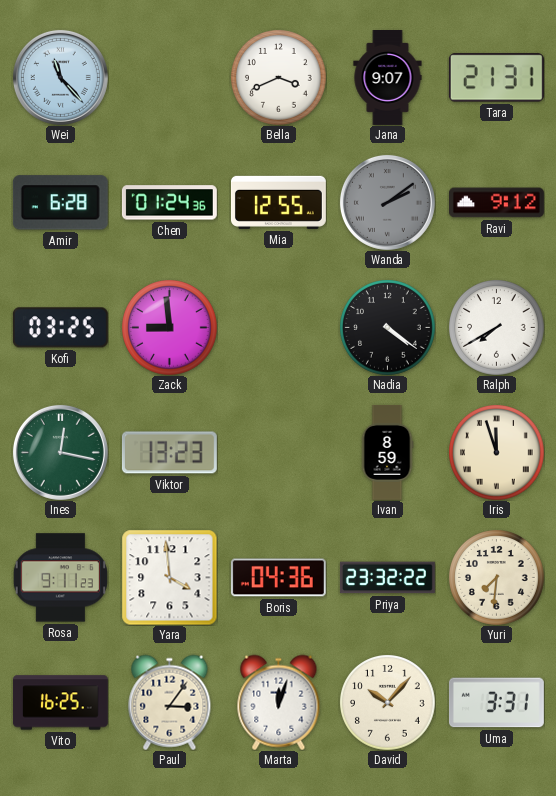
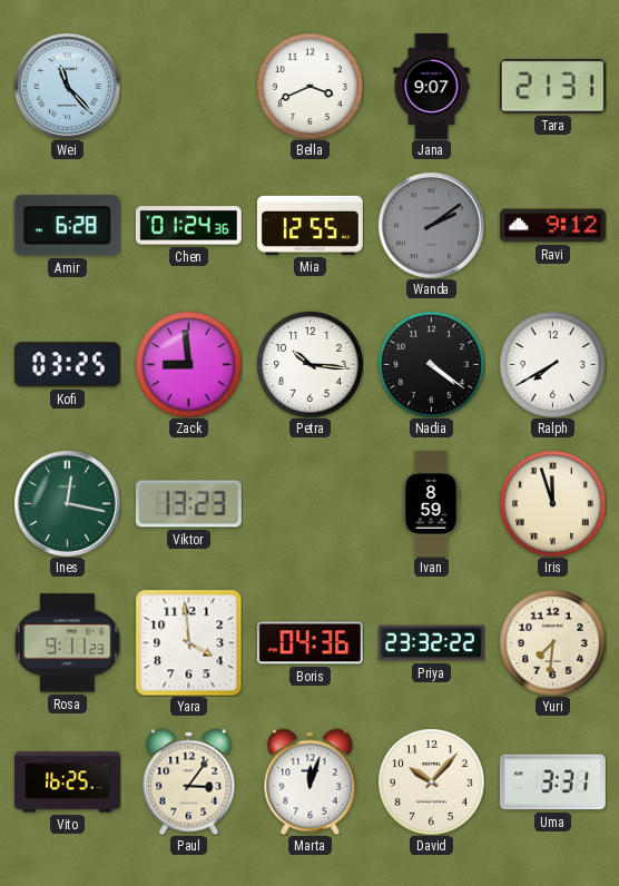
Petra: none -> 10:16 (311, 365)
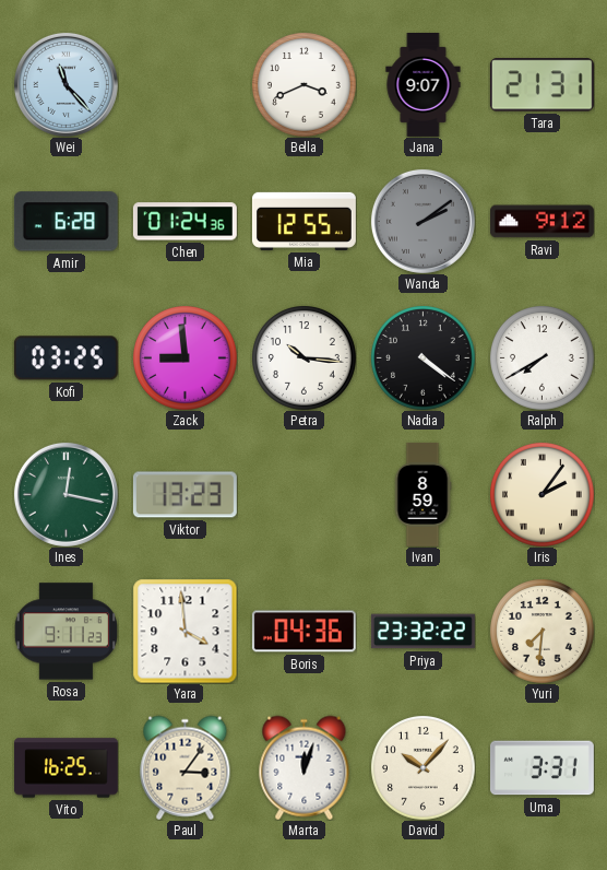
Iris: 11:57 -> 2:06 (543, 495)
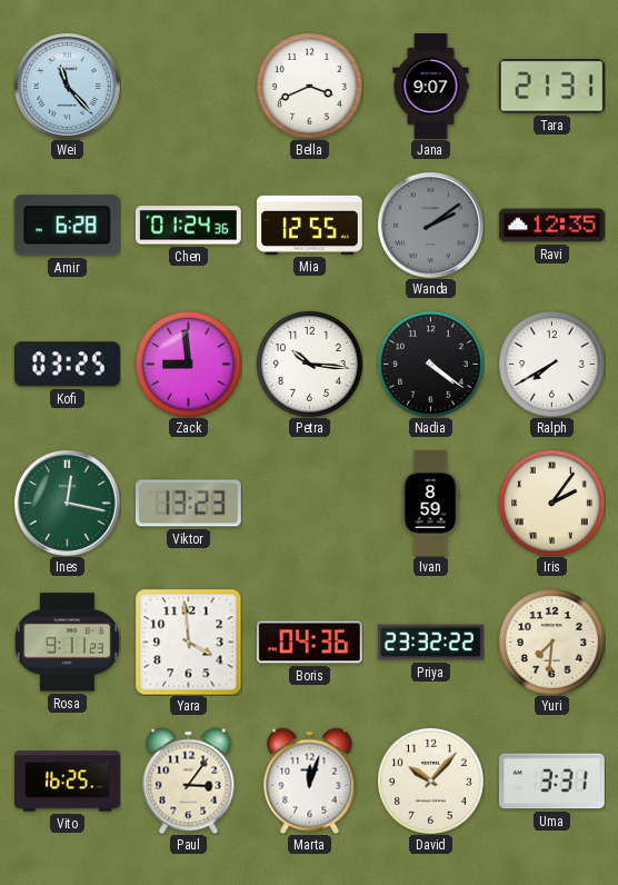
Ravi: 9:12 -> 12:35 (551, 226)
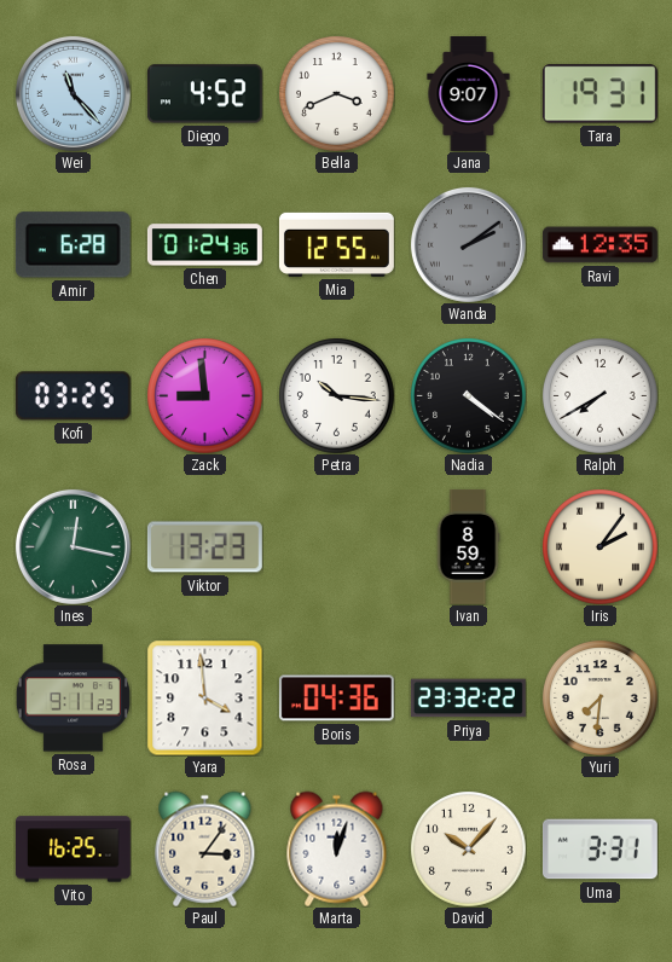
Diego: none -> 4:52 (204, 94)
Tara: 21:31 -> 19:31 (599, 94)
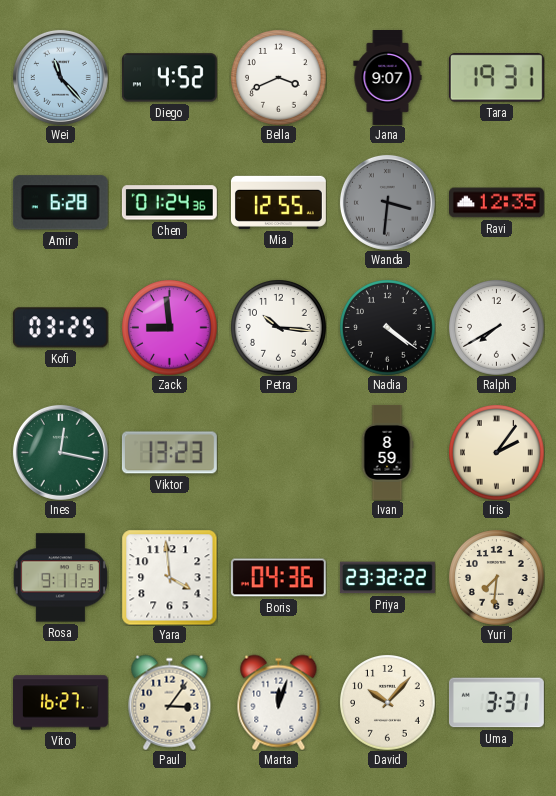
Wanda: 2:09 -> 3:31 (387, 202)
Vito: 16:25 -> 16:27 (60, 703)
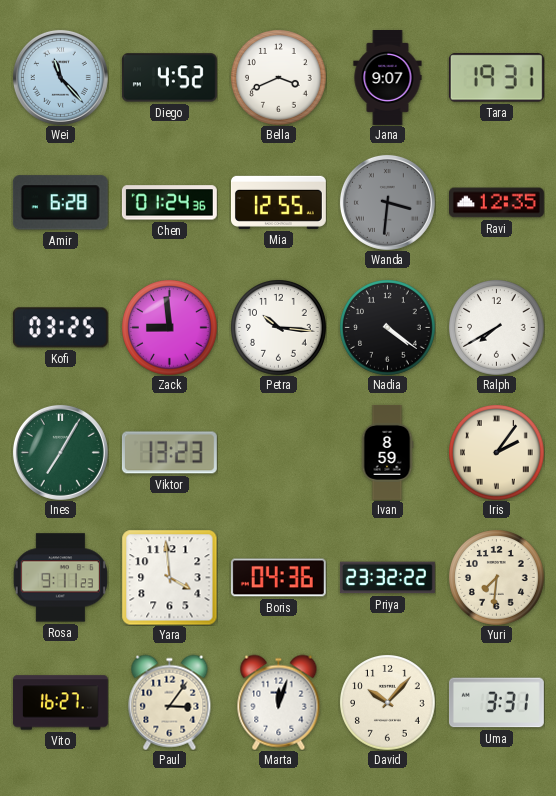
Ines: 12:17 -> 7:05 (60, 452)
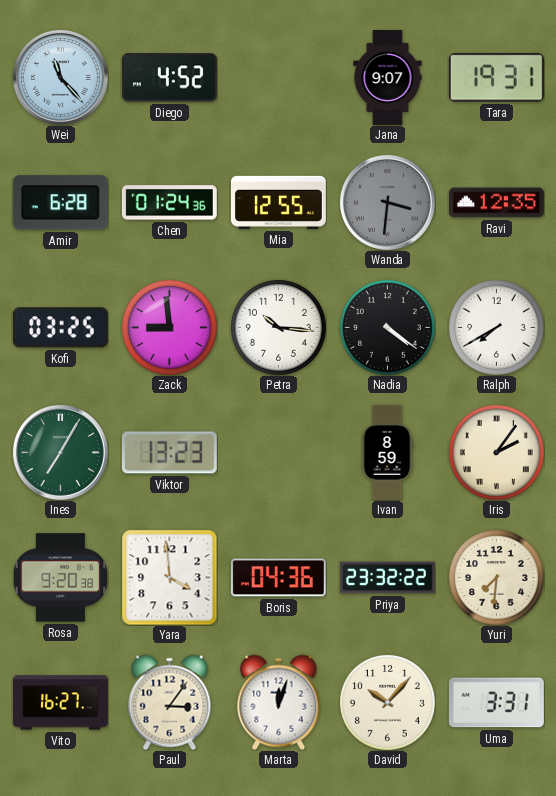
Bella: 3:41 -> none (279, 78)
Rosa: 9:11 -> 9:20 (60, 578)
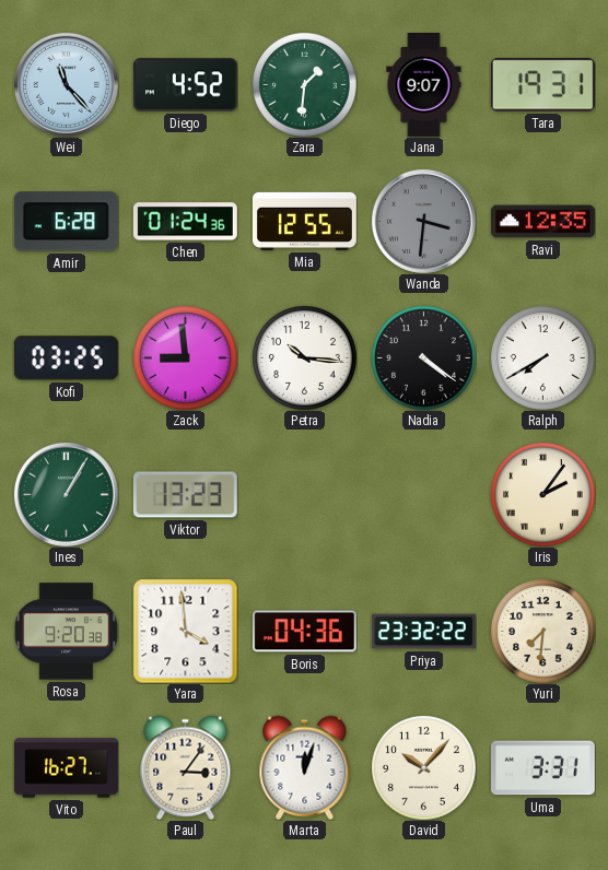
Zara: none -> 1:31 (305, 85)
Ines: 7:05 -> 1:05 (66, 494)
Ivan: 8:59 -> none (387, 452)
